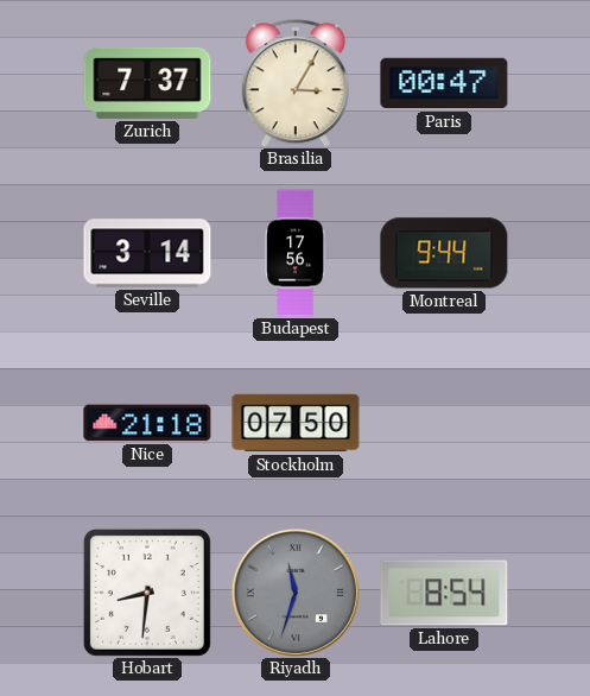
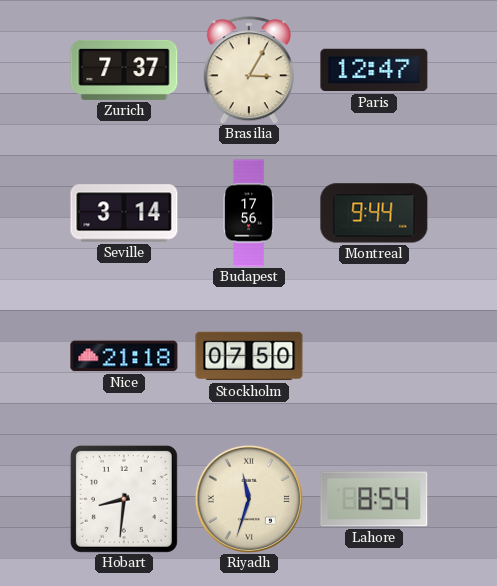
Paris: 00:47 -> 12:47 (374, 70)
Riyadh dial: grey -> cream (249, 499)
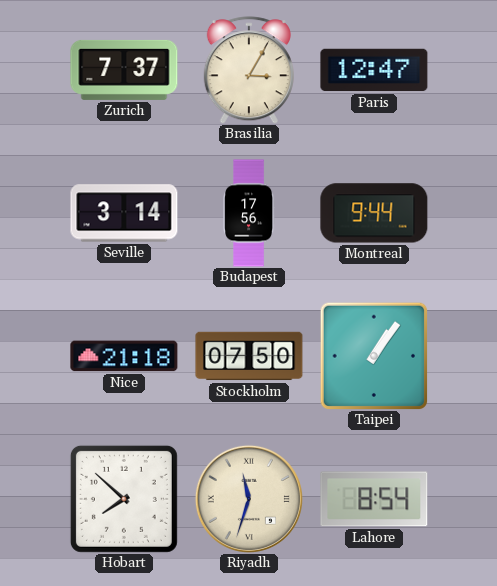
Taipei: none -> 1:06 (374, 356)
Hobart: 8:31 -> 7:52 (124, 499)
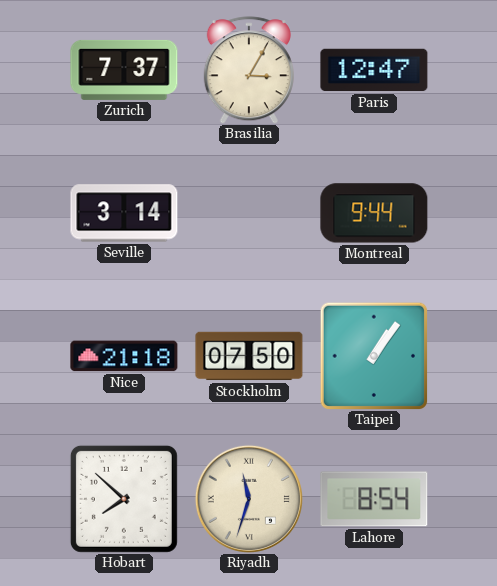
Budapest: 17:56 -> none (249, 213)
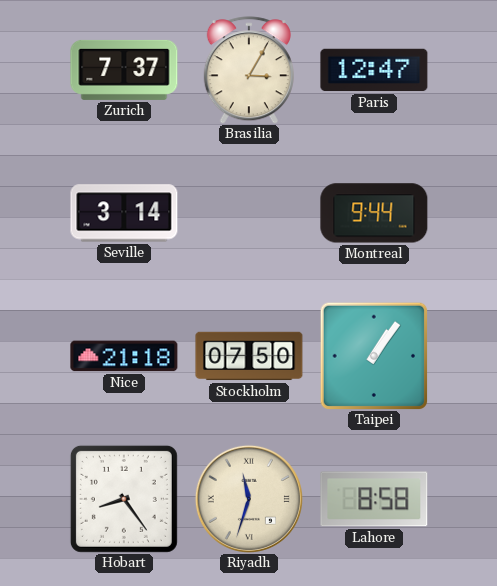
Hobart: 7:52 -> 8:24 (124, 499)
Lahore: 8:54 -> 8:58 (374, 499)
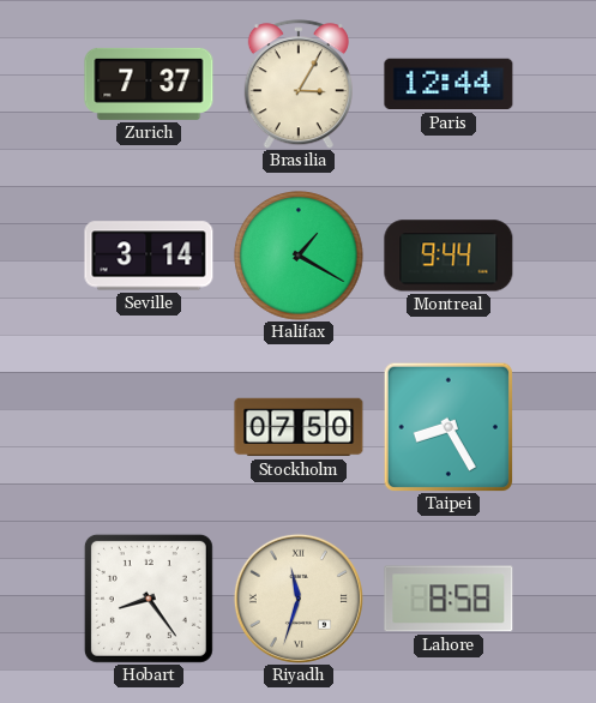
Paris: 12:47 -> 12:44 (448, 84)
Halifax: none -> 1:20 (299, 256)
Nice: 21:18 -> none (124, 356)
Taipei: 1:06 -> 8:25 (448, 427)
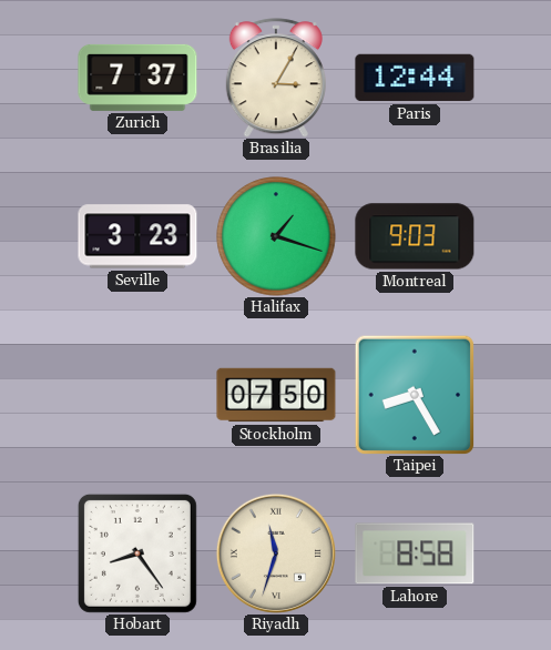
Seville: 3:14 -> 3:23 (137, 236)
Halifax: 1:20 -> 1:18 (276, 236)
Montreal: 9:44 -> 9:03 (415, 236)
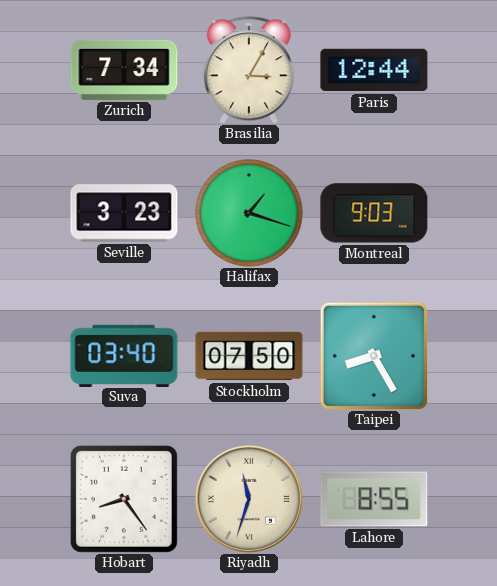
Zurich: 7:37 -> 7:34 (124, 70)
Suva: none -> 03:40 (124, 355)
Lahore: 8:58 -> 8:55 (374, 499)
